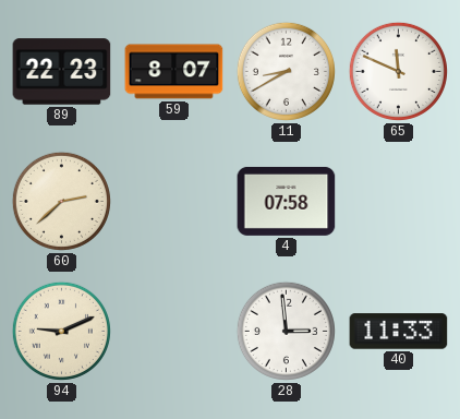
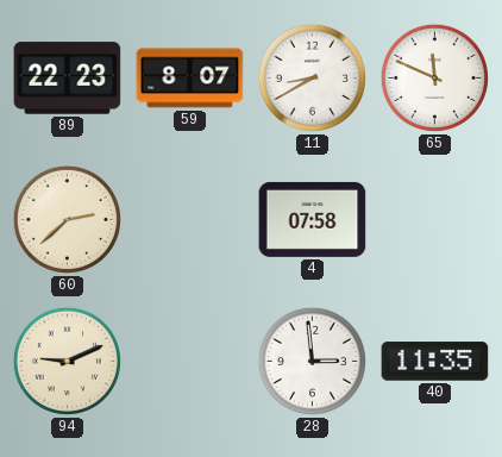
40: 11:33 -> 11:35 (435, 362)
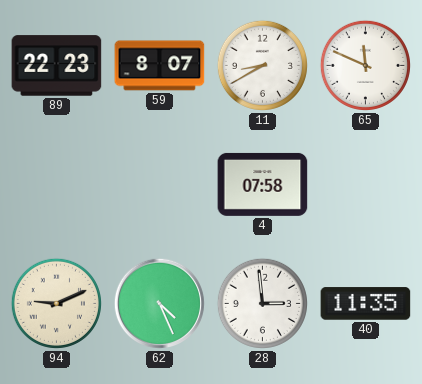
60: 2:38 -> none (67, 219)
62: none -> 4:26 (159, 303)
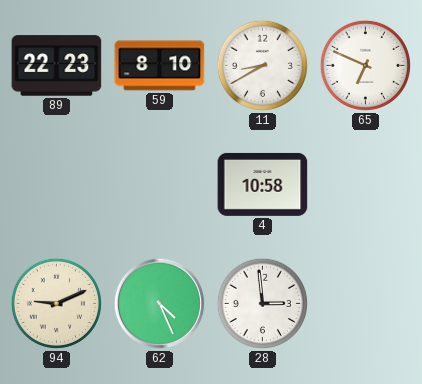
59: 8:07 -> 8:10 (160, 66)
65: 11:49 -> 6:49 (365, 65)
4: 07:58 -> 10:58 (263, 184)
40: 11:35 -> none (366, 304)
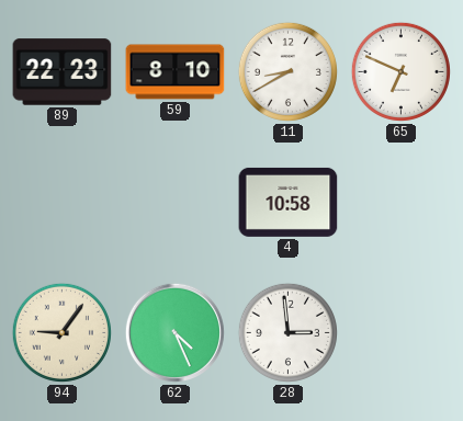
94: 9:11 -> 9:06 (61, 332)
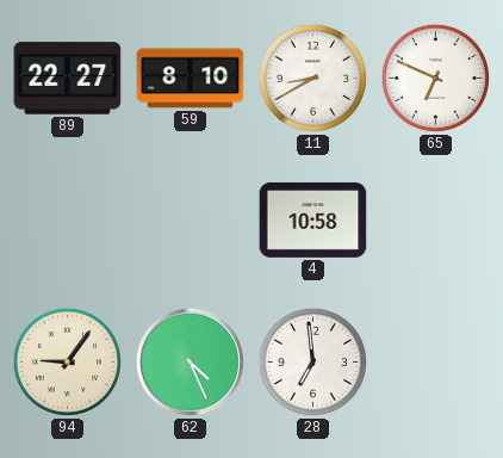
89: 22:23 -> 22:27 (68, 79)
28: 2:59 -> 6:59 (312, 361)
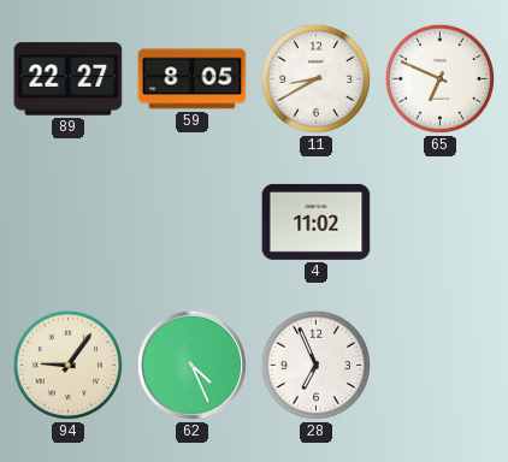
59: 8:10 -> 8:05 (193, 79)
4: 10:58 -> 11:02 (317, 221)
28: 6:59 -> 6:56 (315, 365)
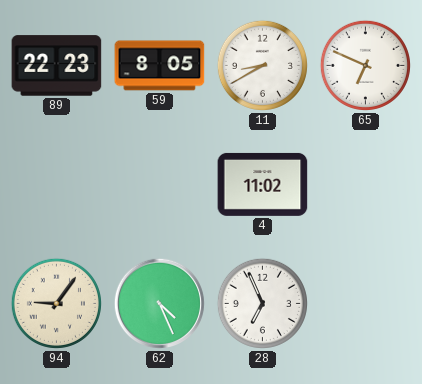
89: 22:27 -> 22:23 (57, 66)
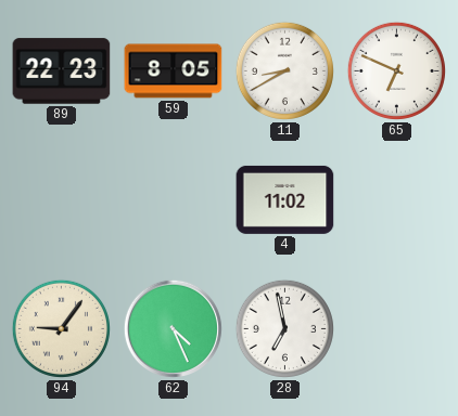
28: 6:56 -> 6:58 (284, 328)
